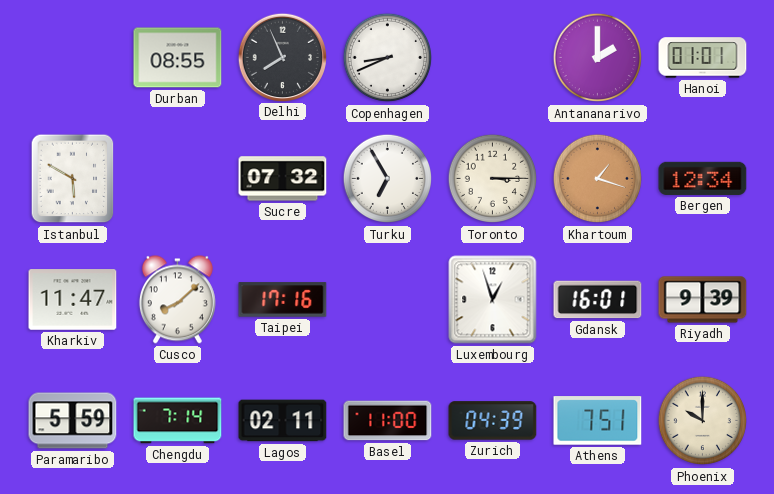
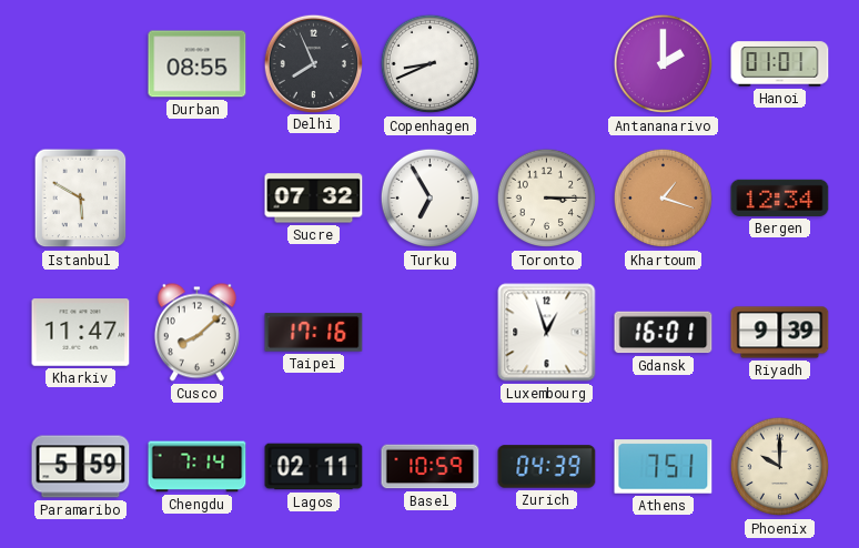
Basel: 11:00 -> 10:59 (431, 467)
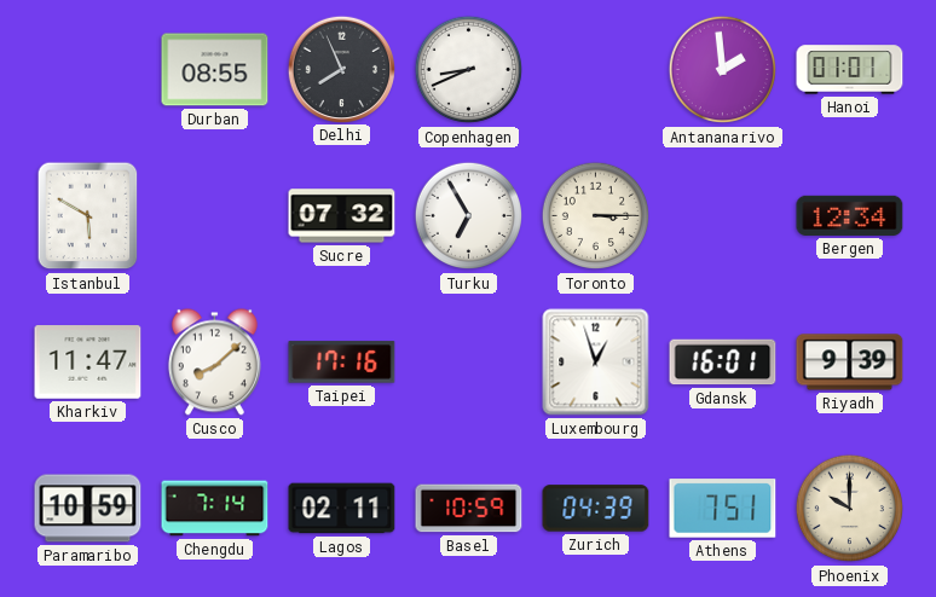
Antananarivo: 2:00 -> 1:59 (723, 70)
Khartoum: 1:18 -> none (664, 199)
Paramaribo: 5:59 -> 10:59 (88, 509)
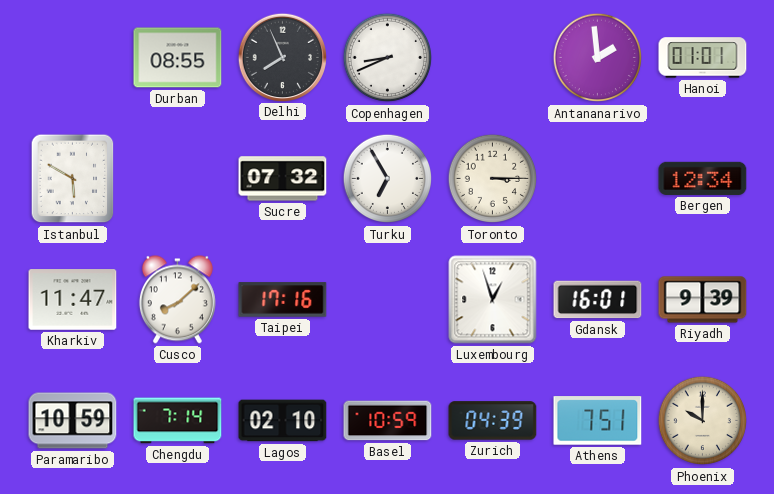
Lagos: 02:11 -> 02:10 (283, 421)
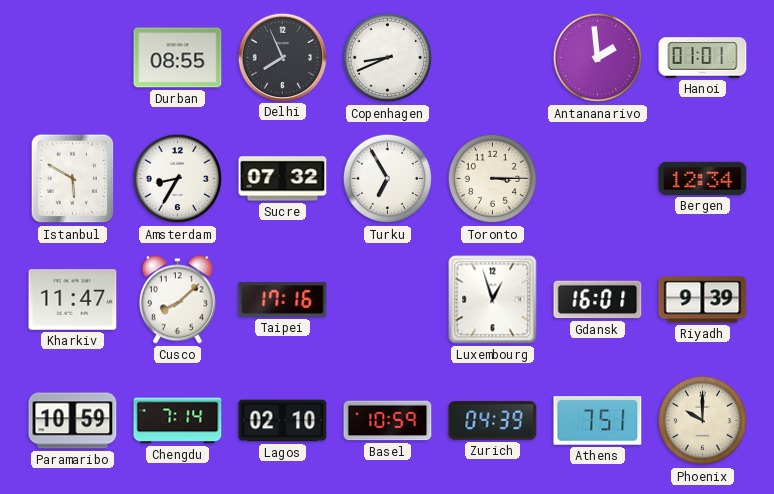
Amsterdam: none -> 8:35 (178, 179)
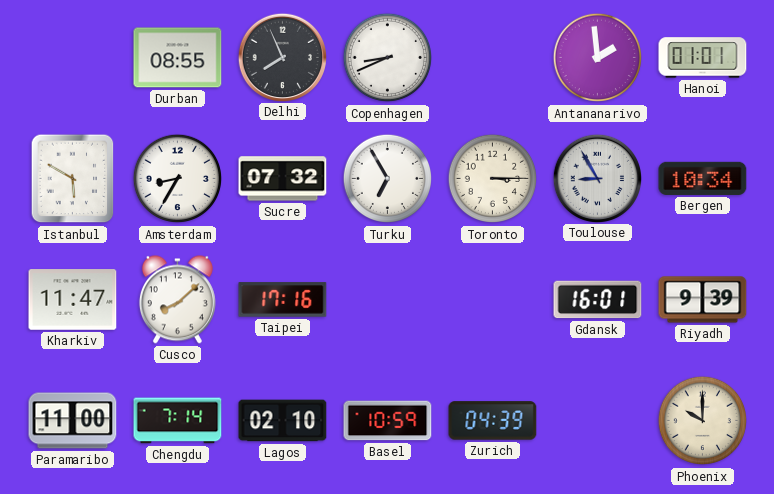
Toulouse: none -> 8:55 (597, 178)
Bergen: 12:34 -> 10:34 (703, 178)
Luxembourg: 12:57 -> none (493, 300)
Paramaribo: 10:59 -> 11:00 (73, 421)
Athens: 7:51 -> none (598, 421)
